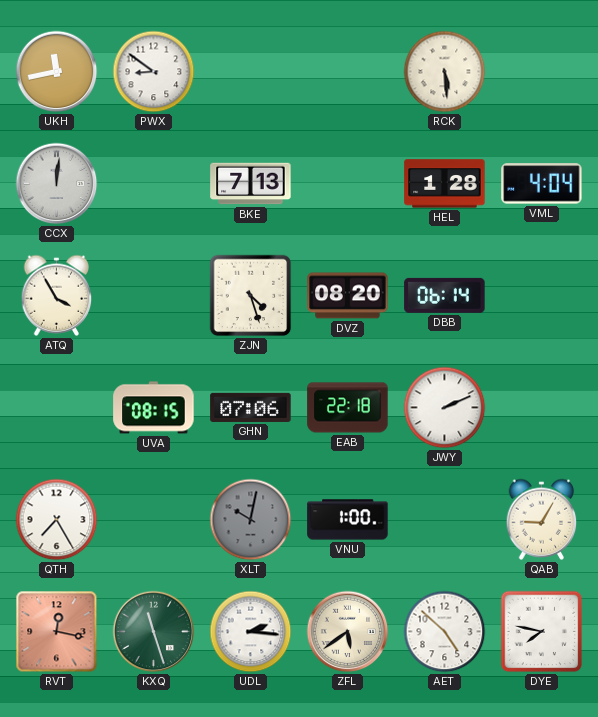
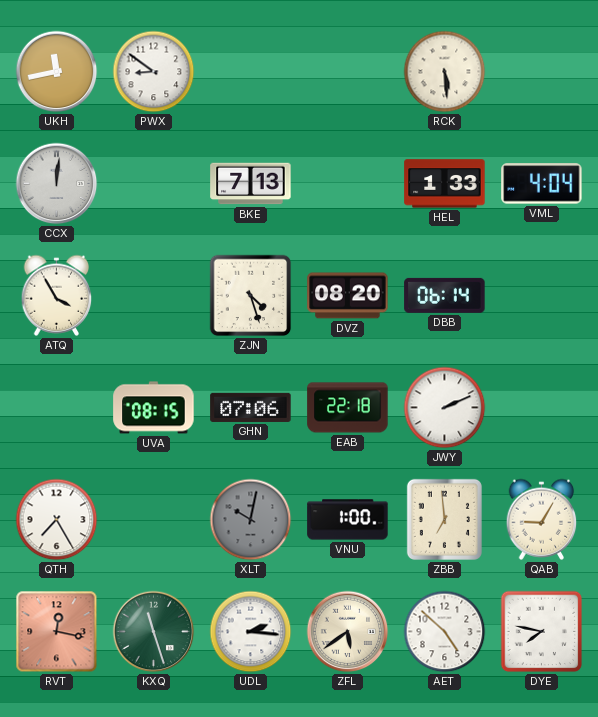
HEL: 1:28 -> 1:33 (445, 184)
ZBB: none -> 6:59 (444, 519)
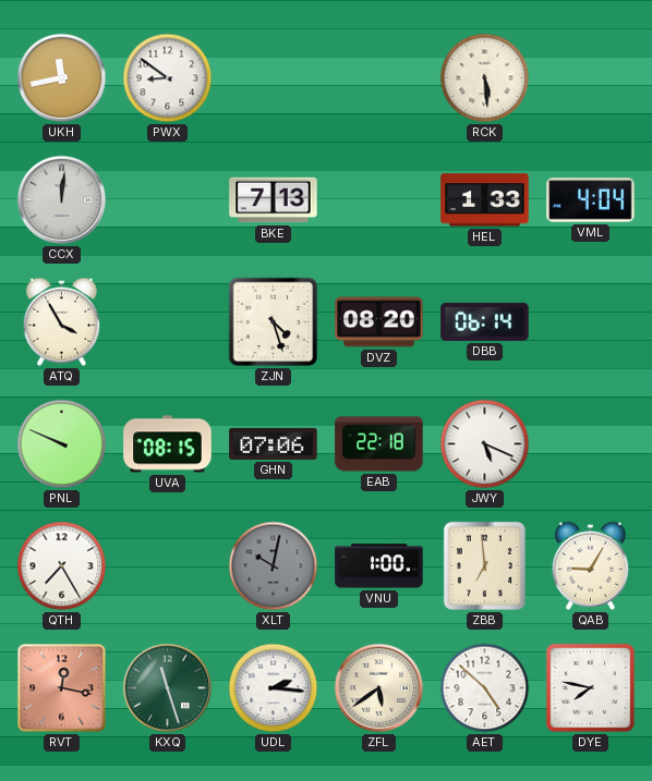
PNL: none -> 9:49 (62, 444)
JWY: 2:11 -> 5:19 (485, 444)
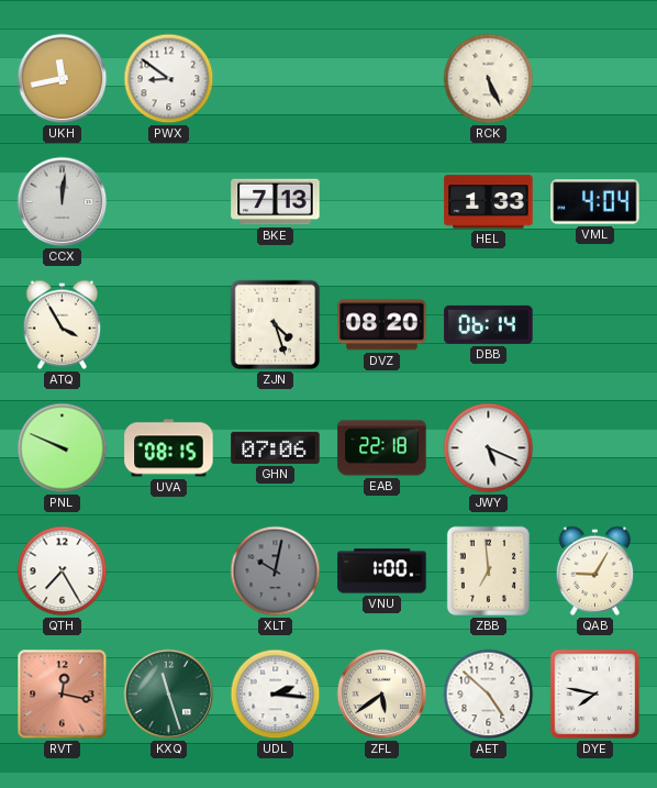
RCK: 5:29 -> 5:26 (489, 79)
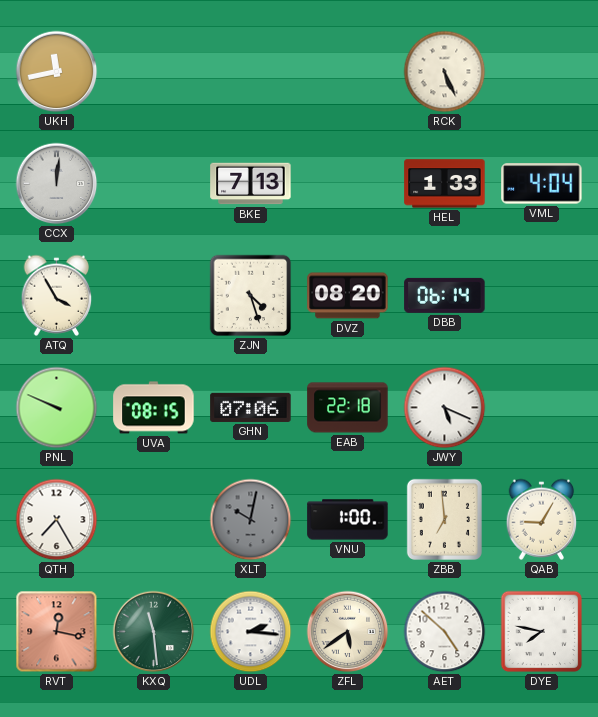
PWX: 8:51 -> none (169, 79)
KXQ: 11:27 -> 11:29 (154, 632)
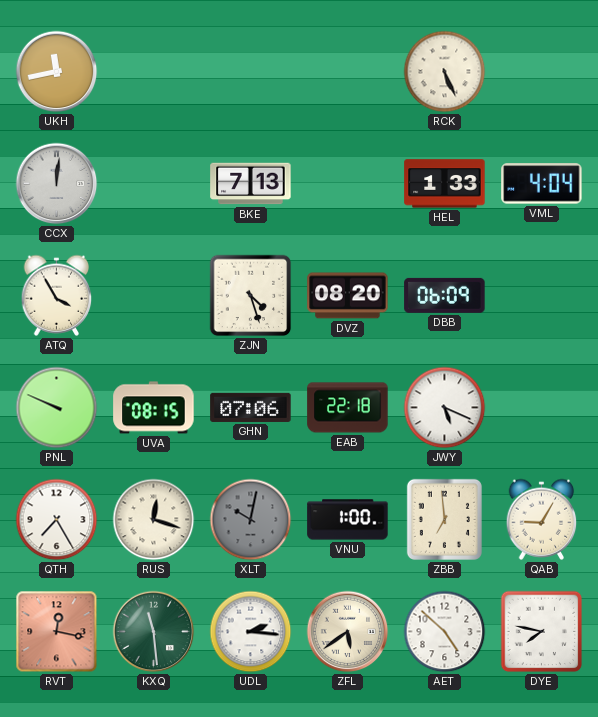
DBB: 06:14 -> 06:09 (445, 295)
RUS: none -> 12:18 (154, 520)
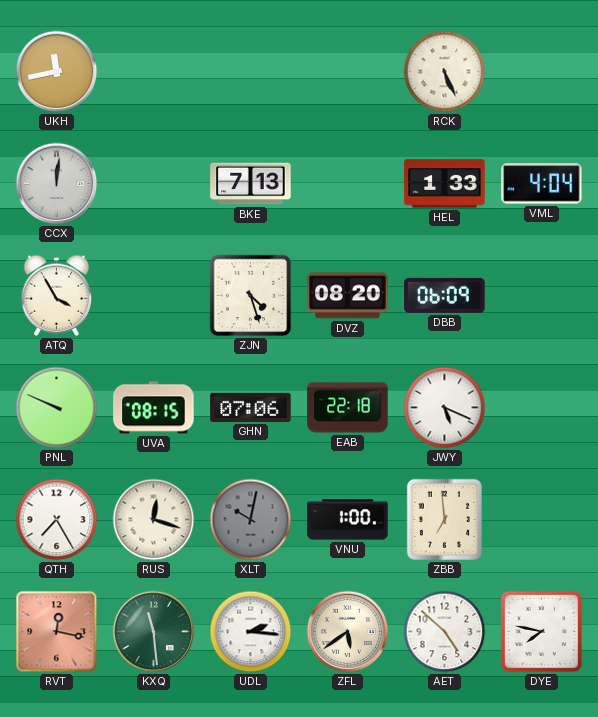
QAB: 9:05 -> none (542, 519)
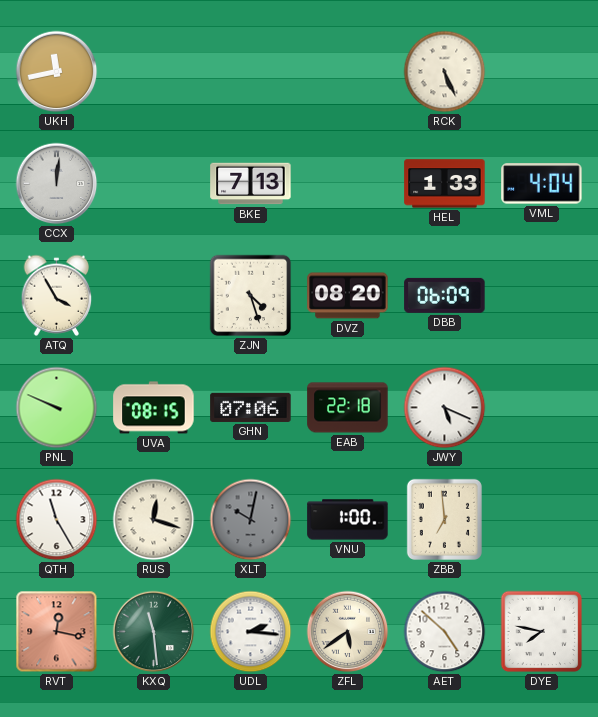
QTH: 7:25 -> 11:25 (57, 520)
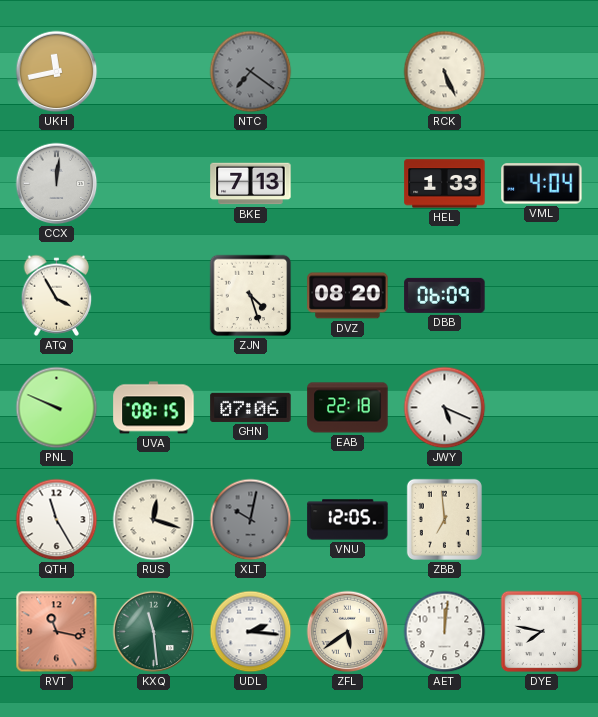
NTC: none -> 7:21 (251, 72)
VNU: 1:00 -> 12:05 (348, 520)
RVT: 12:17 -> 11:17 (57, 632)
AET: 4:52 -> 12:01 (445, 632)
